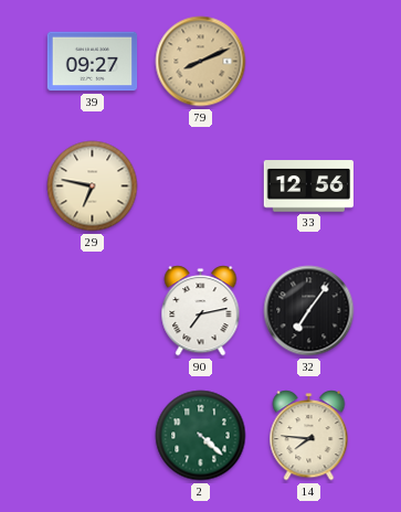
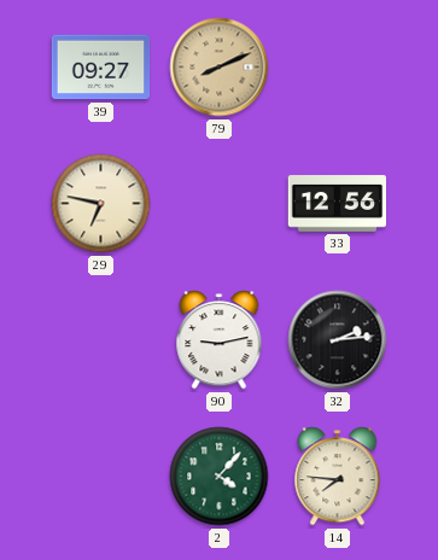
90: 7:13 -> 9:13 (220, 340)
32: 7:06 -> 2:14 (338, 340)
2: 4:22 -> 4:07 (220, 477)
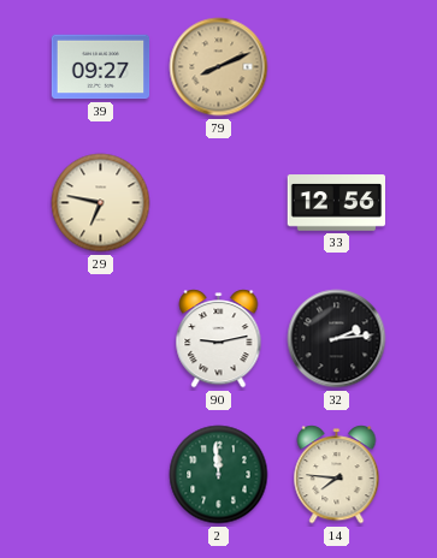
2: 4:07 -> 11:59 (219, 475)
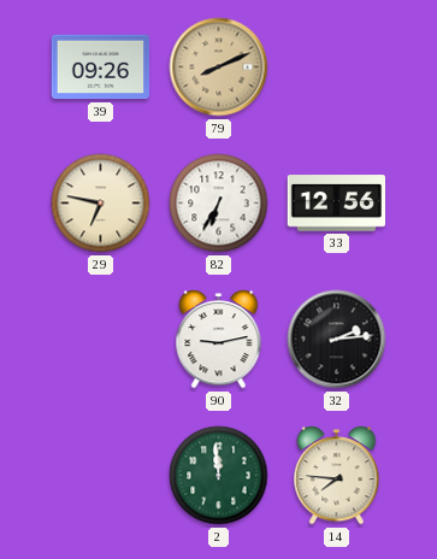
39: 09:27 -> 09:26 (101, 67)
82: none -> 6:35 (219, 204)
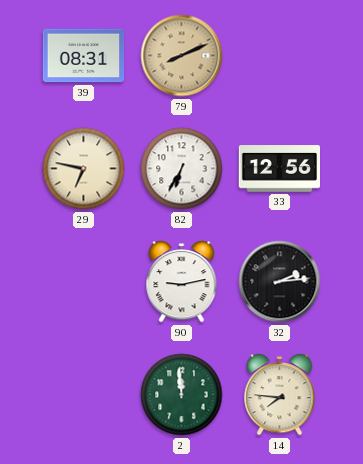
39: 09:26 -> 08:31 (84, 56)
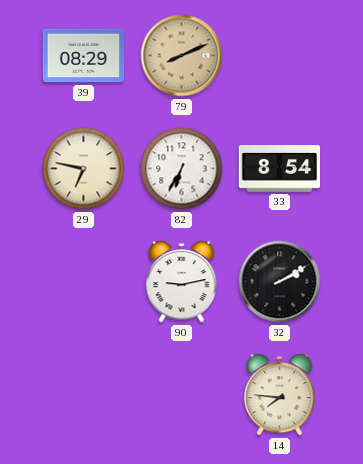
39: 08:31 -> 08:29 (84, 56)
33: 12:56 -> 8:54 (280, 169)
32: 2:14 -> 2:10 (280, 282)
2: 11:59 -> none (182, 395)
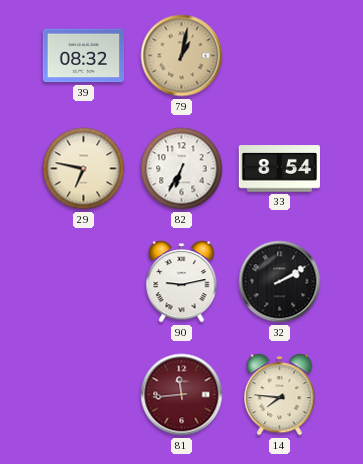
39: 08:29 -> 08:32 (84, 56)
79: 8:11 -> 1:02 (182, 56)
81: none -> 11:44 (182, 395)
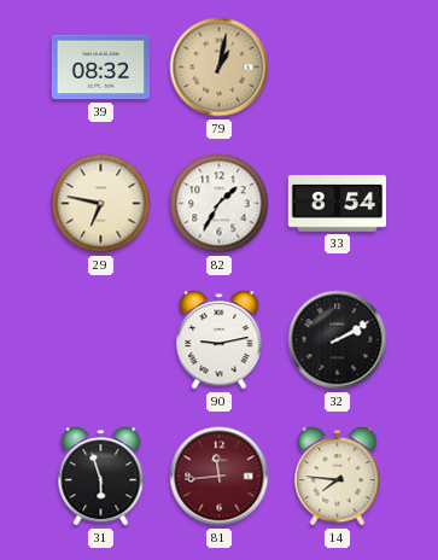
82: 6:35 -> 1:35 (220, 204)
31: none -> 5:57 (101, 477)
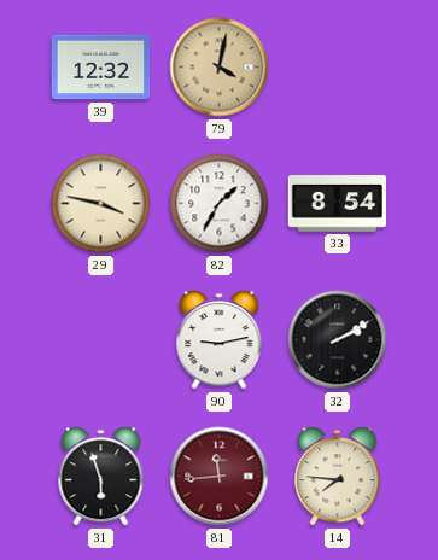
39: 08:32 -> 12:32 (101, 68)
79: 1:02 -> 4:02 (220, 68)
29: 6:47 -> 3:47 (101, 204)
